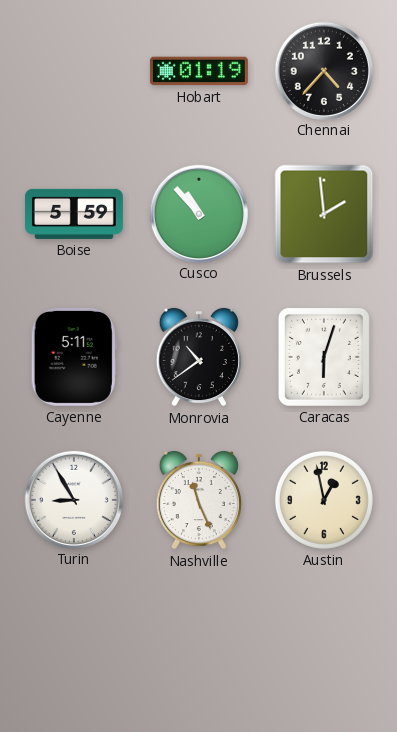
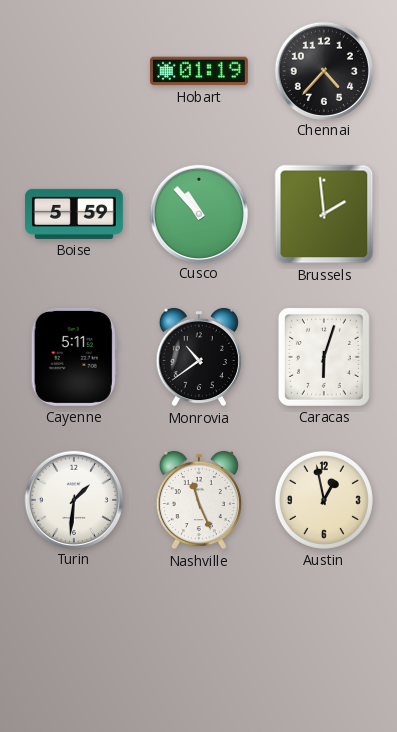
Turin: 8:55 -> 1:31 (73, 499)
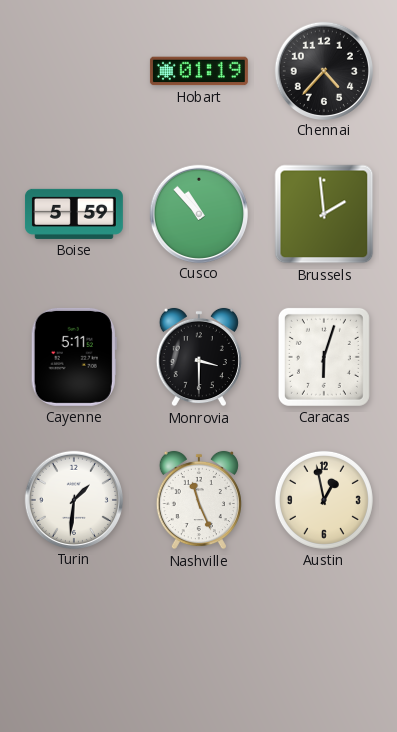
Monrovia: 10:39 -> 3:30 (199, 357)
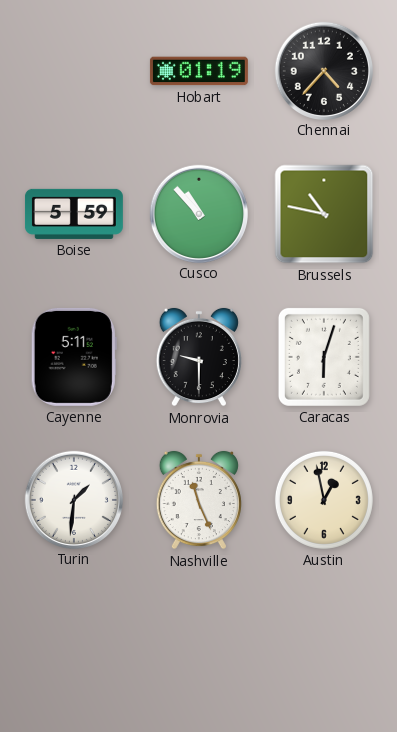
Brussels: 1:59 -> 10:47 (324, 214)
Monrovia: 3:30 -> 9:30 (199, 357)
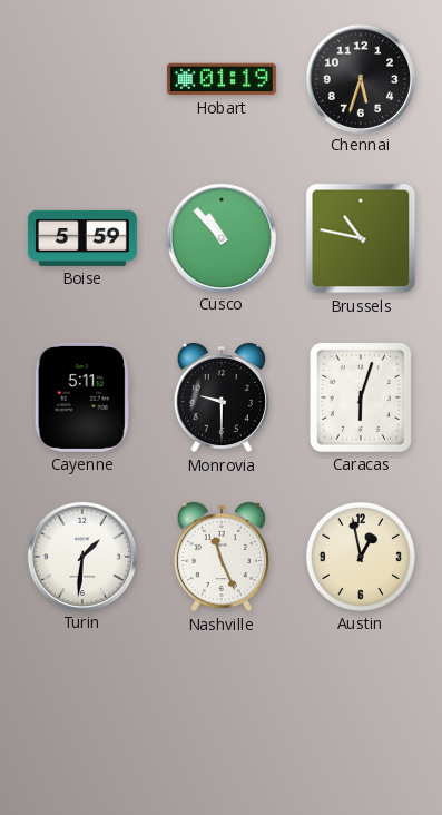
Chennai: 4:37 -> 5:33 (360, 78)
